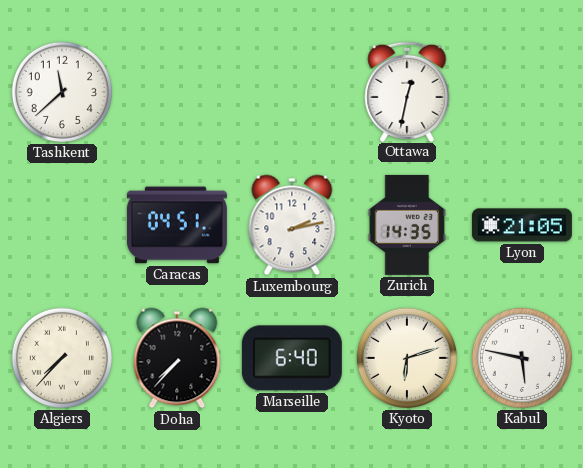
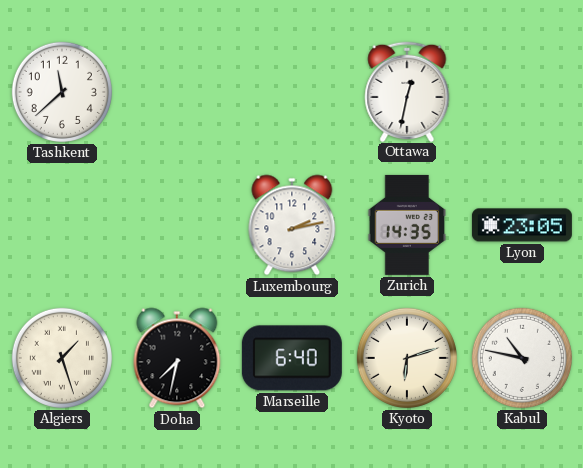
Caracas: 04:51 -> none (177, 225)
Lyon: 21:05 -> 23:05 (522, 225)
Algiers: 7:37 -> 1:27 (62, 358)
Doha: 7:37 -> 7:32 (177, 358)
Kabul: 5:47 -> 10:47 (522, 358)
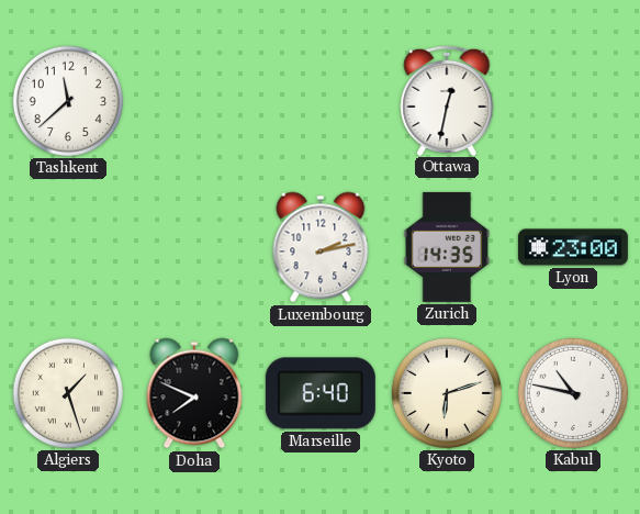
Lyon: 23:05 -> 23:00 (573, 247)
Doha: 7:32 -> 7:49 (194, 393)
